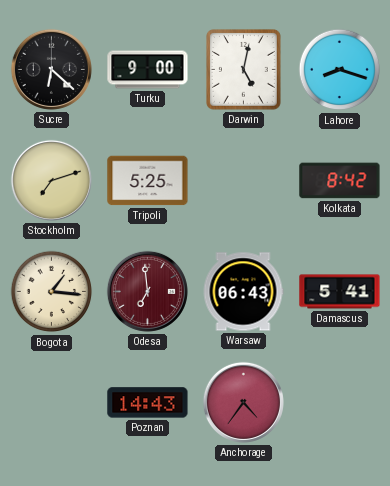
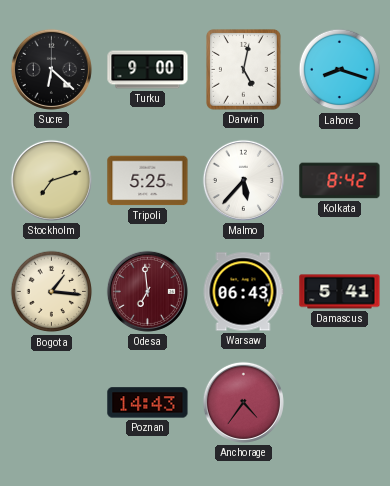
Malmo: none -> 5:37 (243, 180)
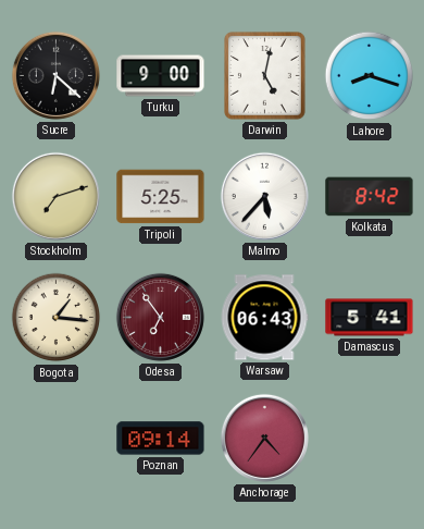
Odesa: 6:59 -> 6:54 (160, 317)
Poznan: 14:43 -> 09:14 (161, 439)
